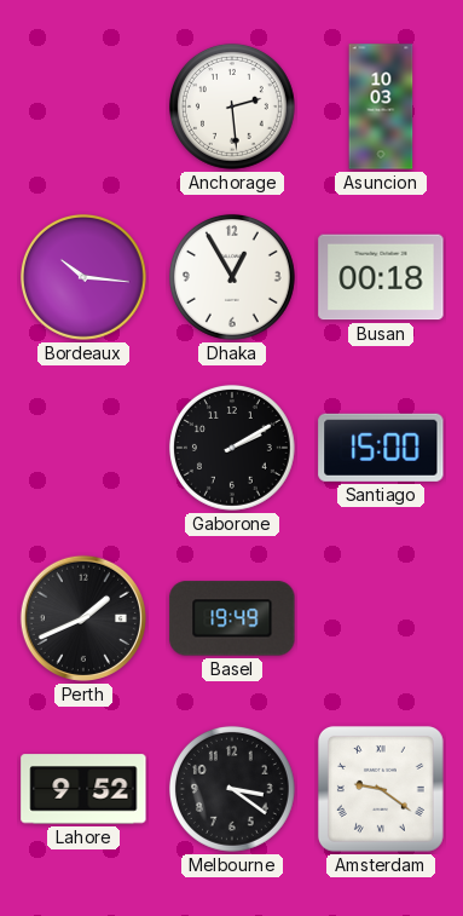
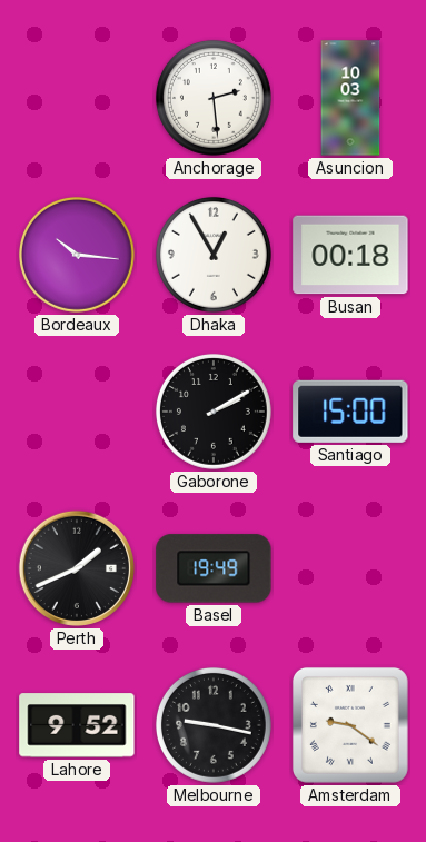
Melbourne: 3:21 -> 9:17 (214, 725)
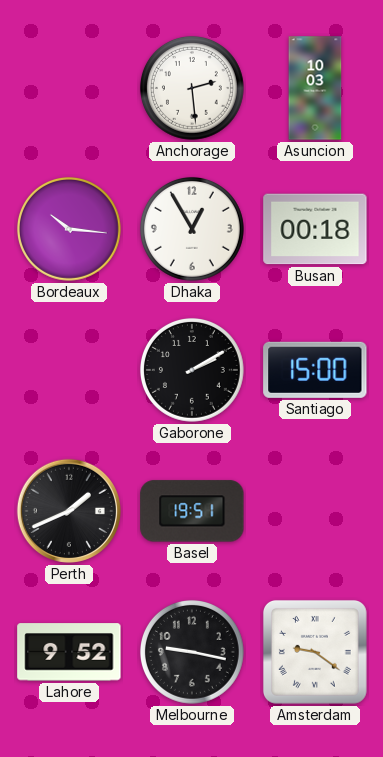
Basel: 19:49 -> 19:51 (192, 511)
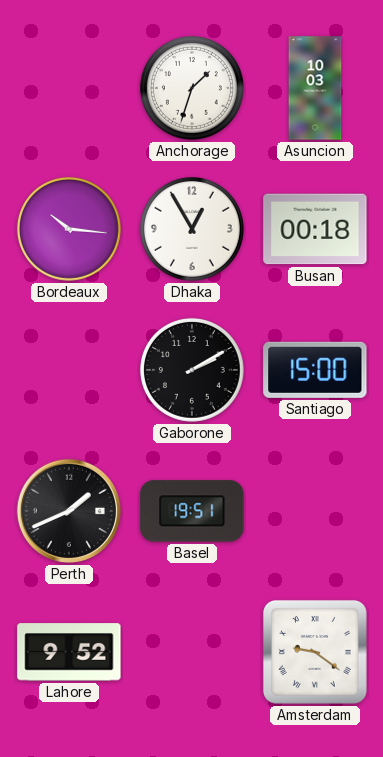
Anchorage: 2:29 -> 1:33 (192, 88)
Melbourne: 9:17 -> none (192, 652)
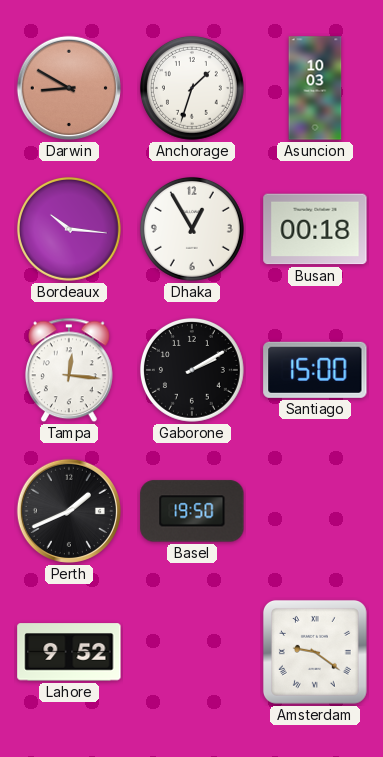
Darwin: none -> 8:50 (69, 88)
Tampa: none -> 12:16 (69, 370)
Basel: 19:51 -> 19:50 (192, 511)
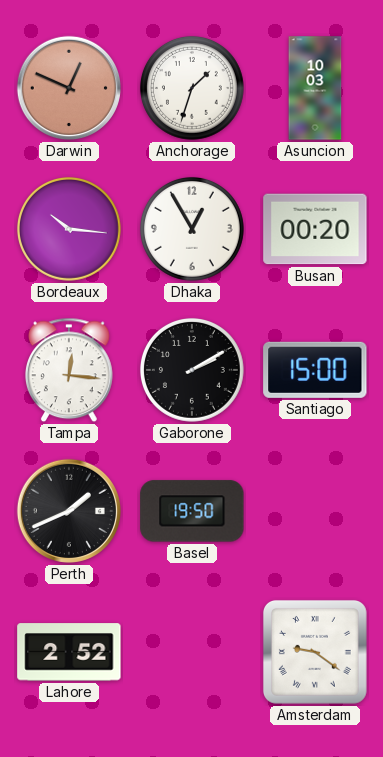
Darwin: 8:50 -> 12:49 (69, 88)
Busan: 00:18 -> 00:20 (315, 229)
Lahore: 9:52 -> 2:52 (69, 652)
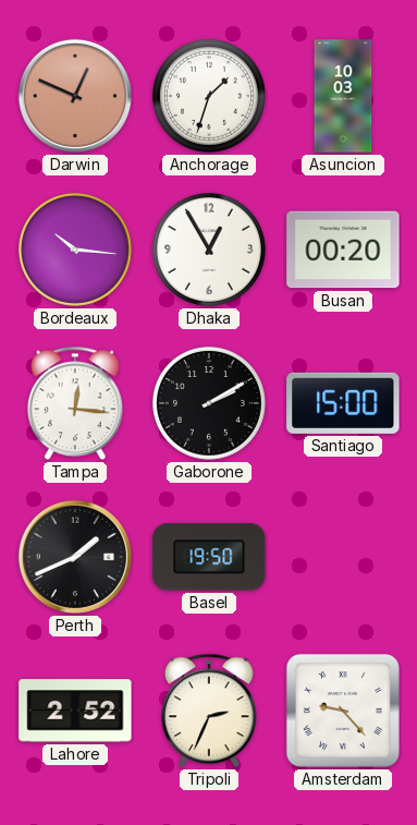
Tripoli: none -> 2:34 (209, 711)
Amsterdam: 9:21 -> 9:23 (343, 711)
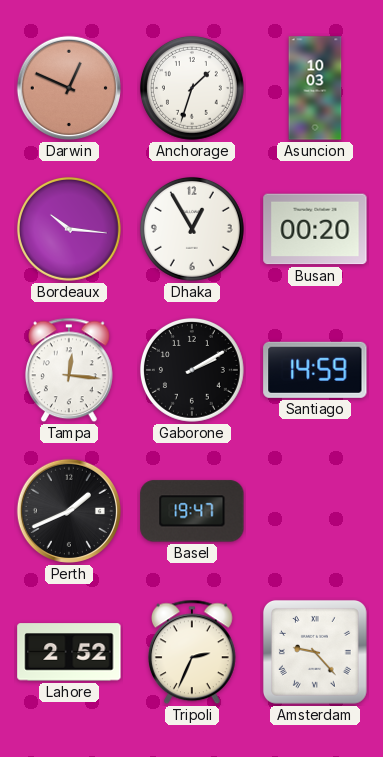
Santiago: 15:00 -> 14:59 (315, 370)
Basel: 19:50 -> 19:47 (192, 511)
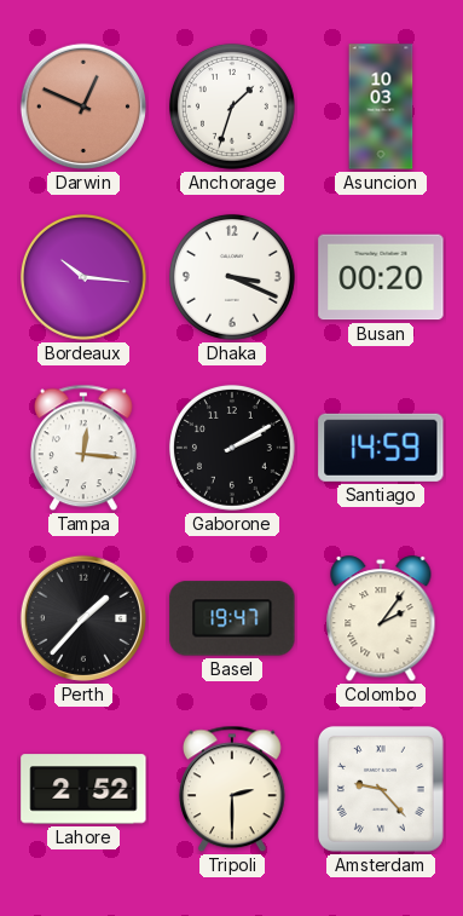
Dhaka: 12:55 -> 3:19 (232, 277)
Perth: 1:41 -> 1:37 (83, 618)
Colombo: none -> 2:06 (381, 620)
Tripoli: 2:34 -> 2:30 (232, 789)
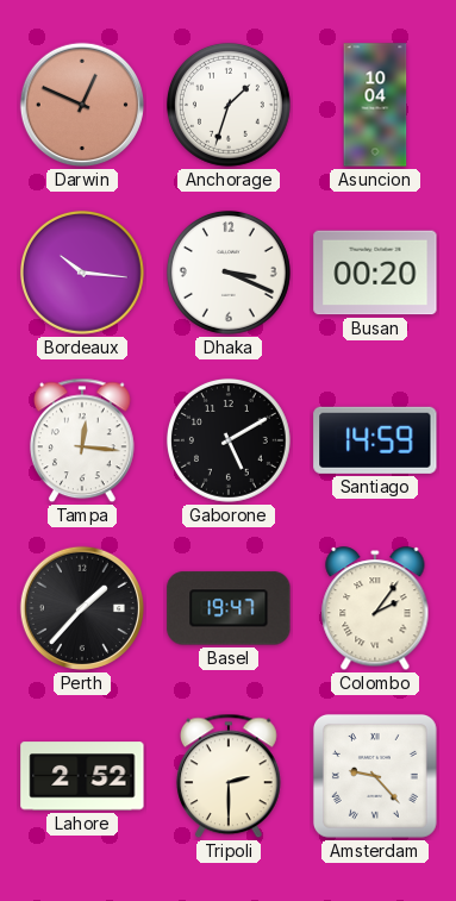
Asuncion: 10:03 -> 10:04 (375, 105)
Gaborone: 2:10 -> 5:10 (229, 440)
